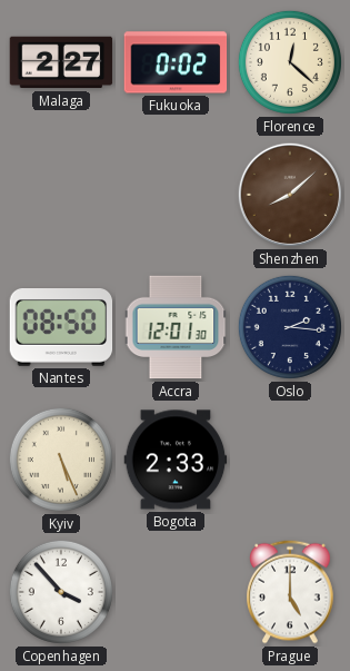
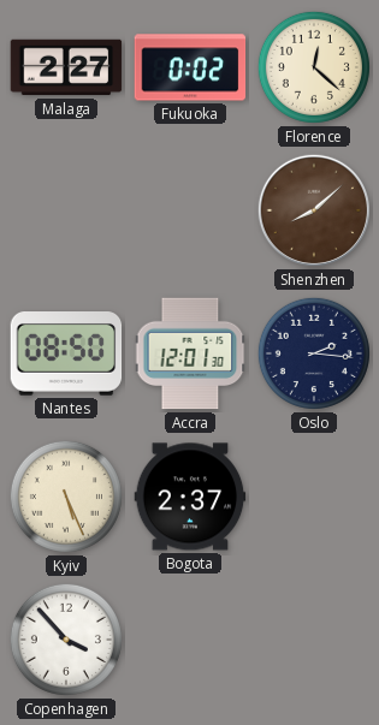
Bogota: 2:33 -> 2:37 (190, 497)
Prague: 5:00 -> none (290, 592)
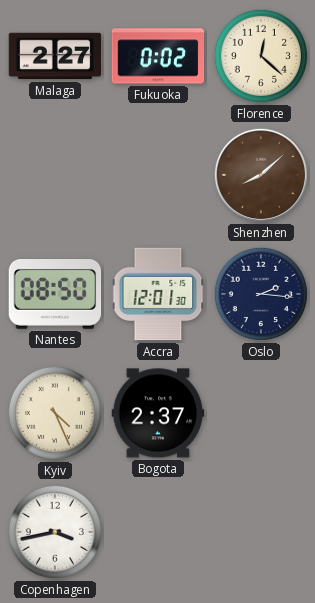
Kyiv: 5:26 -> 4:26 (55, 413)
Copenhagen: 3:53 -> 3:43 (55, 532)
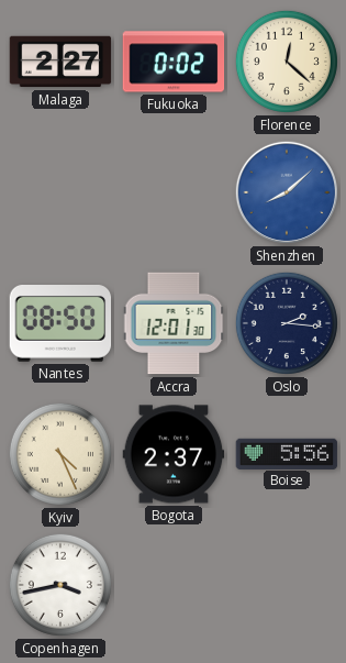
Shenzhen dial: brown -> blue (287, 192)
Boise: none -> 5:56 (287, 453)
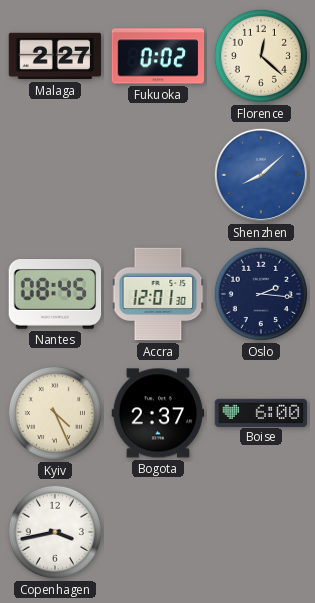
Nantes: 08:50 -> 08:45 (55, 295)
Boise: 5:56 -> 6:00 (261, 412)
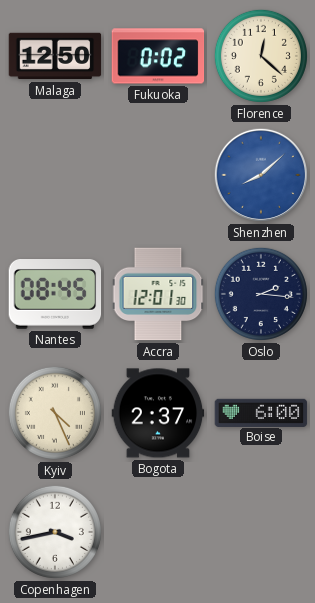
Malaga: 2:27 -> 12:50 (55, 56)
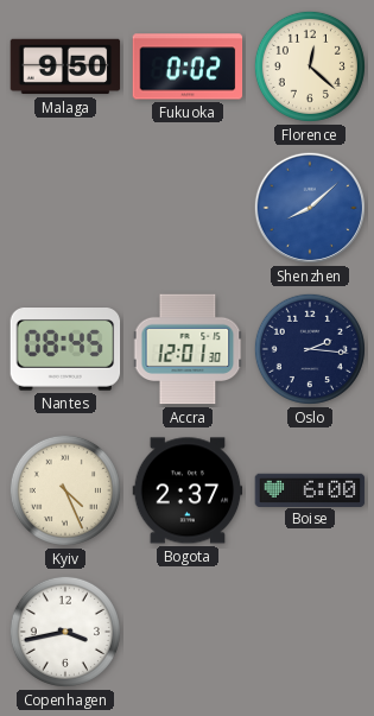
Malaga: 12:50 -> 9:50 (65, 66)
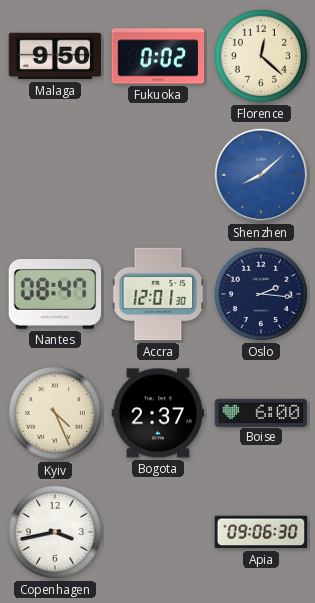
Nantes: 08:45 -> 08:47 (55, 295)
Apia: none -> 09:06 (261, 532)
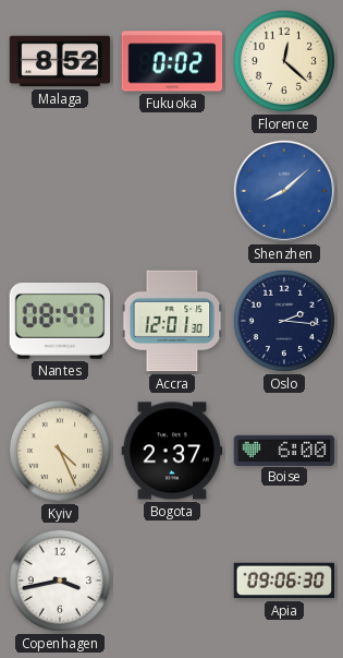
Malaga: 9:50 -> 8:52 (60, 61)
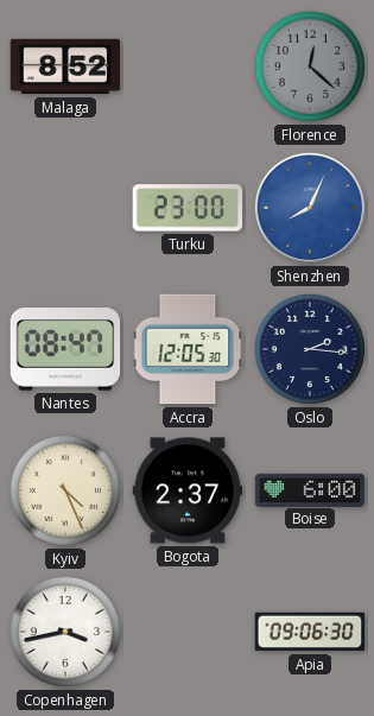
Fukuoka: 0:02 -> none (172, 61)
Florence dial: cream -> grey (310, 66)
Turku: none -> 23:00 (188, 208)
Shenzhen: 8:08 -> 8:04 (310, 208)
Accra: 12:01 -> 12:05 (188, 349)
